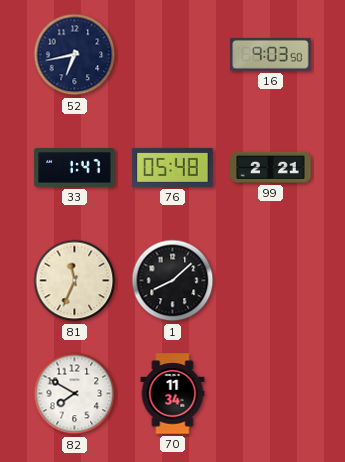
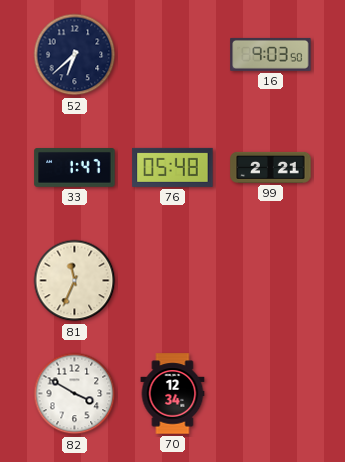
52: 6:43 -> 6:38 (75, 55)
1: 8:08 -> none (173, 281)
82: 7:50 -> 3:50 (75, 394)
70: 11:34 -> 12:34 (173, 394)
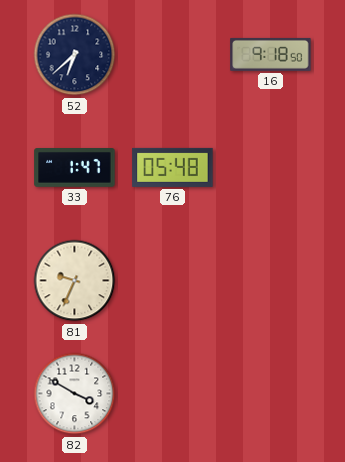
16: 9:03 -> 9:18 (271, 54)
99: 2:21 -> none (271, 167)
81: 11:34 -> 9:34 (75, 281)
70: 12:34 -> none (173, 394)
